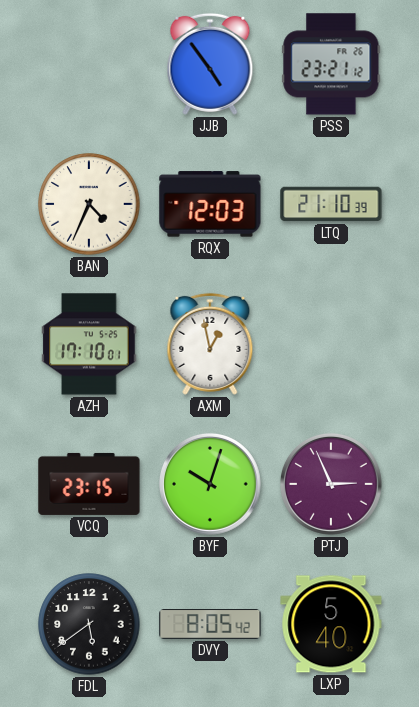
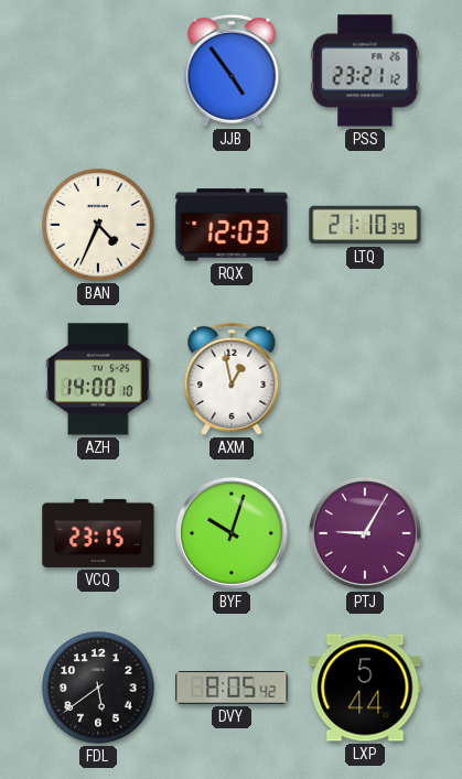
AZH: 17:10 -> 14:00 (98, 379)
PTJ: 2:56 -> 9:05 (365, 533)
LXP: 5:40 -> 5:44 (365, 688)
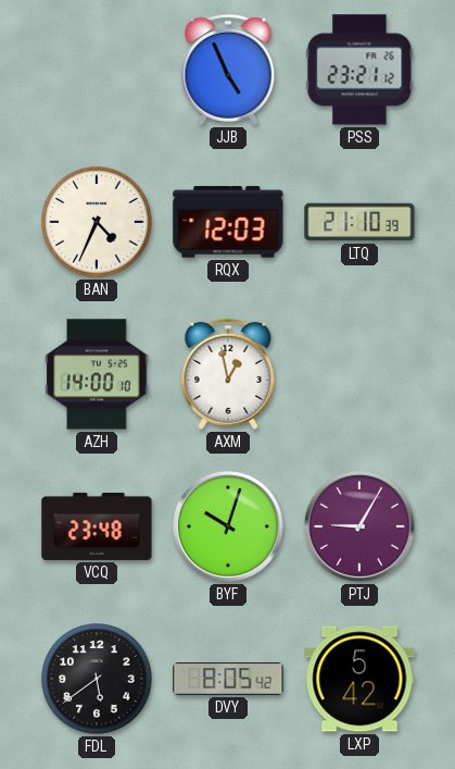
JJB: 4:54 -> 4:56 (228, 70)
VCQ: 23:15 -> 23:48 (97, 526)
LXP: 5:44 -> 5:42 (359, 679)
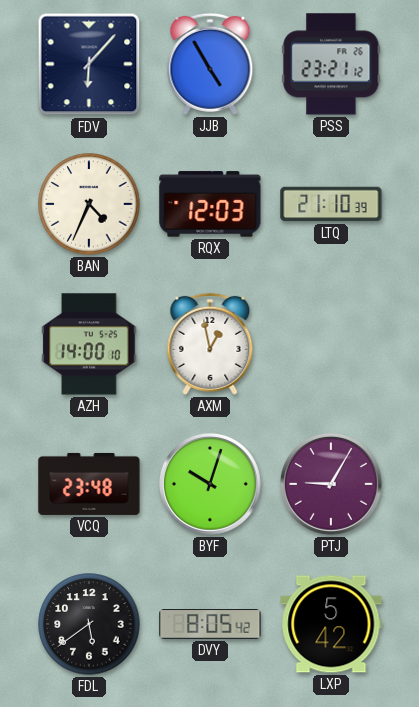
FDV: none -> 6:07 (89, 64)
JJB: 4:56 -> 4:55 (210, 64)
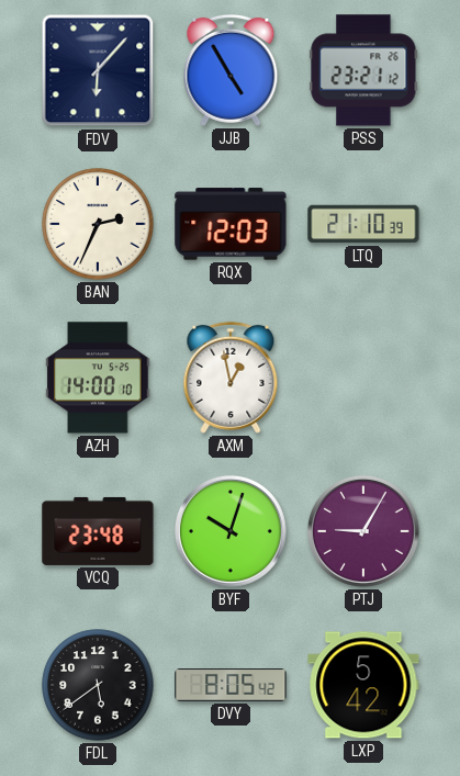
BAN: 4:34 -> 2:34 (98, 224)
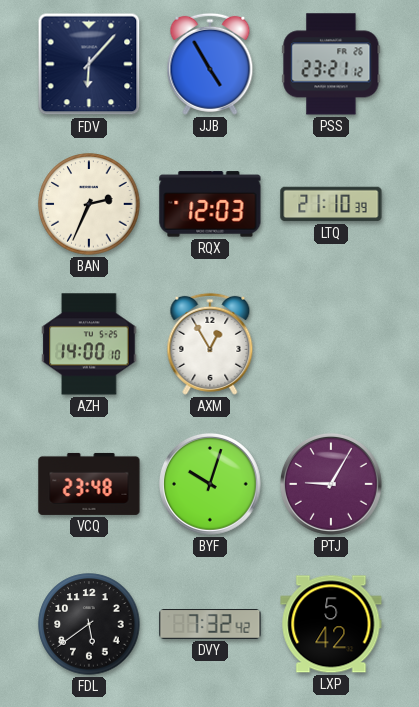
AXM: 12:58 -> 12:55 (210, 344)
DVY: 8:05 -> 7:32 (210, 625)
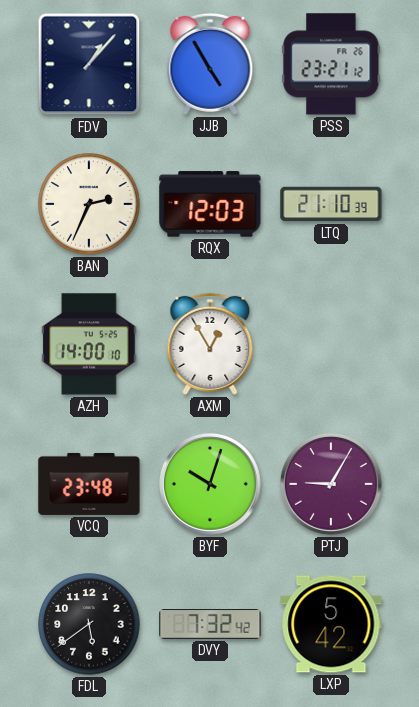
FDV: 6:07 -> 1:07 (89, 64)
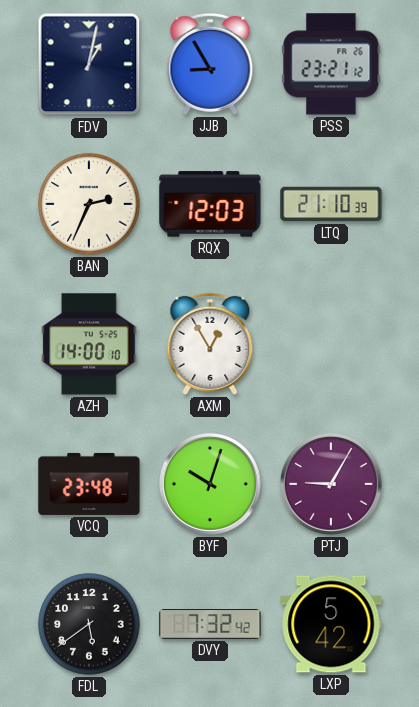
FDV: 1:07 -> 1:02 (89, 64)
JJB: 4:55 -> 8:55 (210, 64)
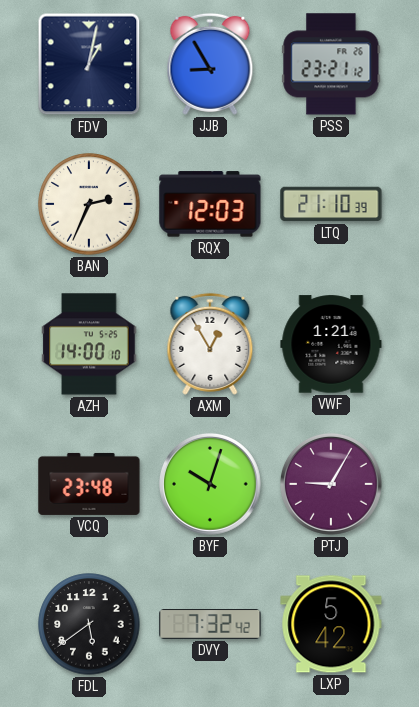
VWF: none -> 1:21 (331, 344)
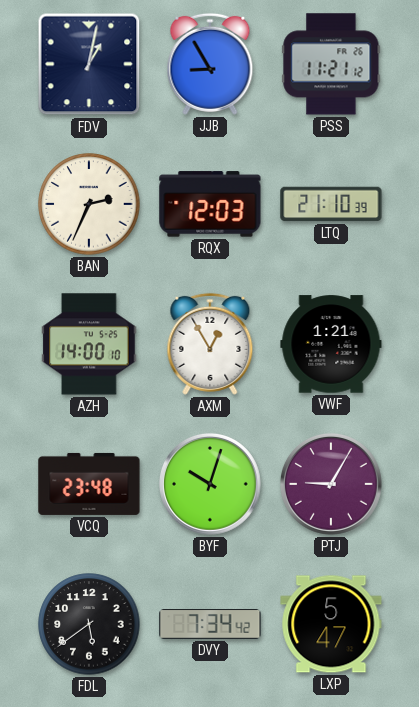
PSS: 23:21 -> 11:21 (331, 64)
DVY: 7:32 -> 7:34 (210, 625)
LXP: 5:42 -> 5:47 (331, 624)
